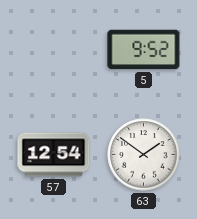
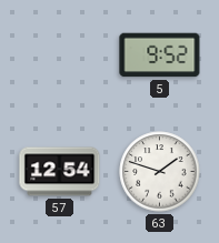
63: 1:51 -> 1:48 (160, 172)
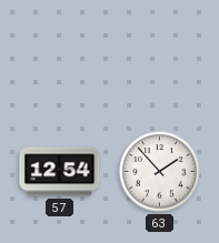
5: 9:52 -> none (160, 55)
63: 1:48 -> 1:53 (160, 172)
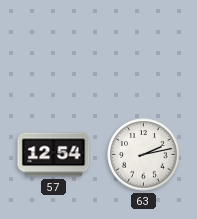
63: 1:53 -> 2:13 (144, 155)
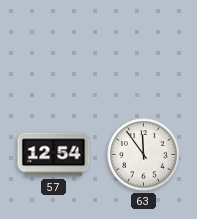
63: 2:13 -> 11:54 (144, 155)
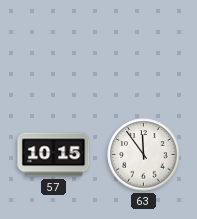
57: 12:54 -> 10:15 (54, 155)
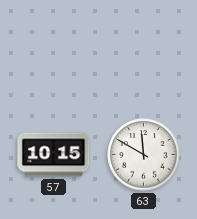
63: 11:54 -> 11:50 (144, 155)
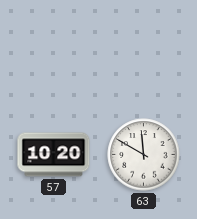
57: 10:15 -> 10:20 (54, 155)
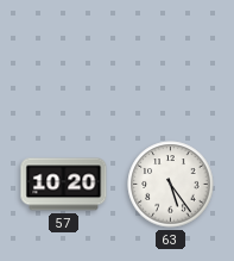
63: 11:50 -> 5:24 (171, 185)
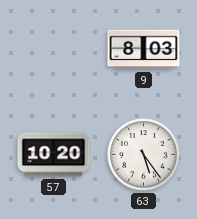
9: none -> 8:03 (144, 50)
